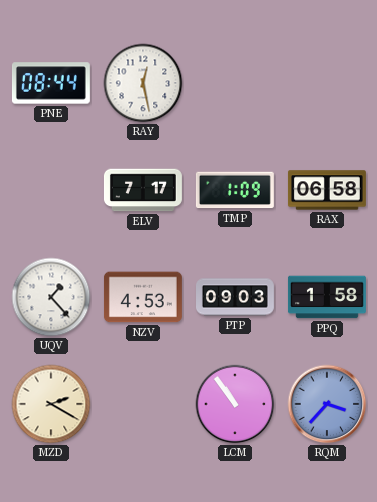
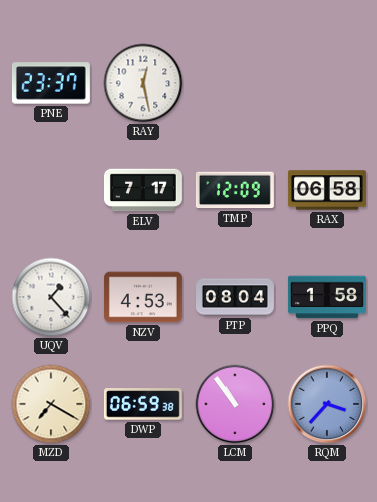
PNE: 08:44 -> 23:37 (51, 83)
TMP: 1:09 -> 12:09 (235, 190)
PTP: 09:03 -> 08:04 (236, 297)
MZD: 2:20 -> 7:20 (51, 404)
DWP: none -> 06:59 (143, 404)
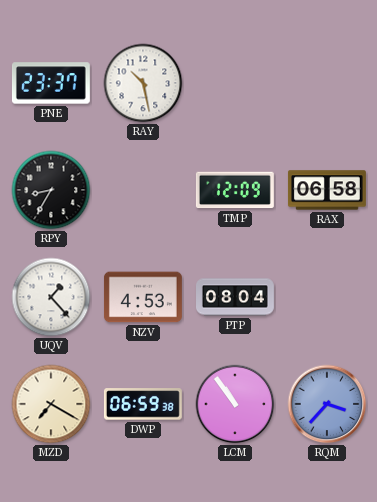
RAY: 12:28 -> 10:28 (143, 83)
RPY: none -> 8:35 (51, 190)
ELV: 7:17 -> none (143, 190)
PPQ: 1:58 -> none (327, 297)
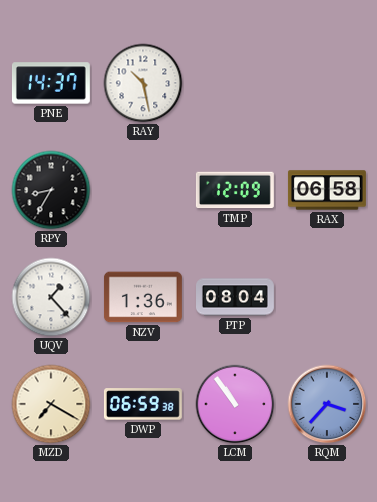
PNE: 23:37 -> 14:37 (51, 83)
NZV: 4:53 -> 1:36 (143, 297)
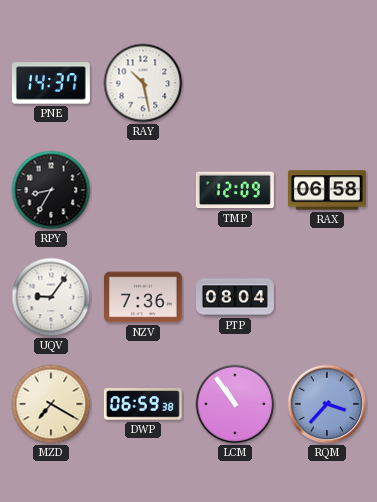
UQV: 1:23 -> 9:06 (51, 297)
NZV: 1:36 -> 7:36 (143, 297)
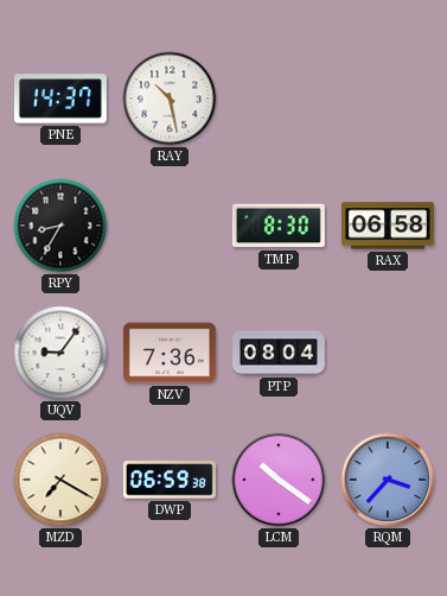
TMP: 12:09 -> 8:30 (279, 226)
LCM: 10:54 -> 10:21 (279, 480)
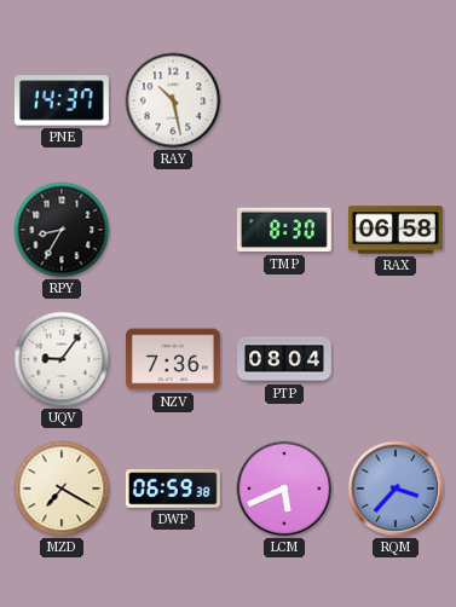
LCM: 10:21 -> 5:41 (284, 489)
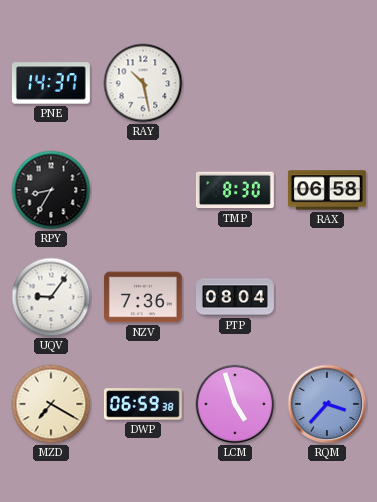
LCM: 5:41 -> 4:57 (235, 404)
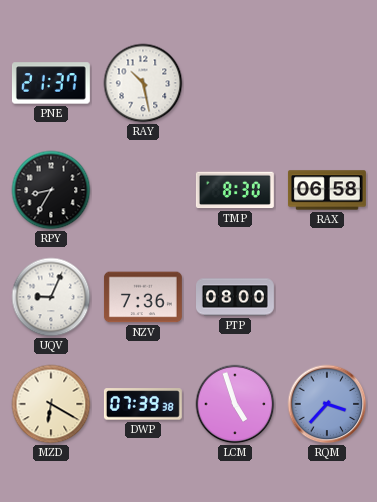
PNE: 14:37 -> 21:37 (51, 83)
UQV: 9:06 -> 9:04 (51, 297)
PTP: 08:04 -> 08:00 (236, 297)
MZD: 7:20 -> 6:20 (51, 404)
DWP: 06:59 -> 07:39 (143, 404)
